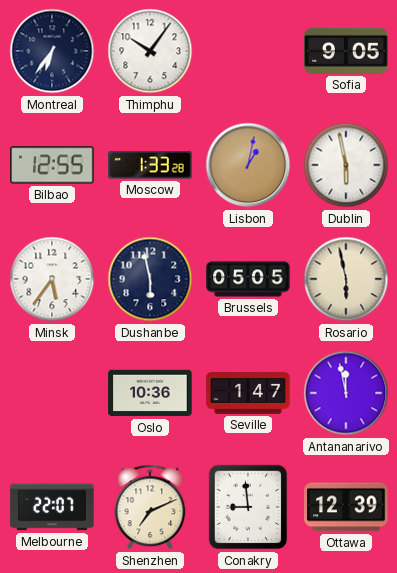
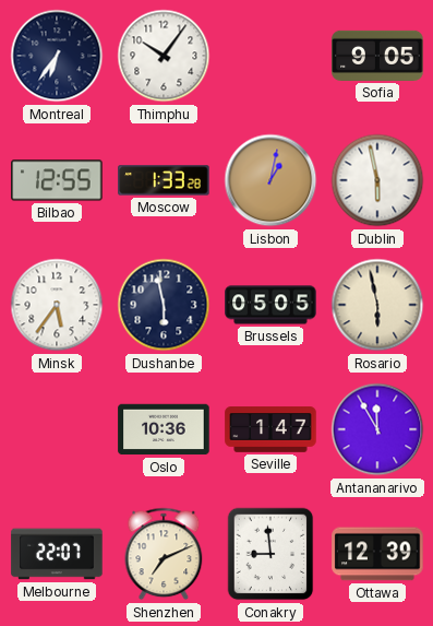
Antananarivo: 11:58 -> 11:55 (377, 429)
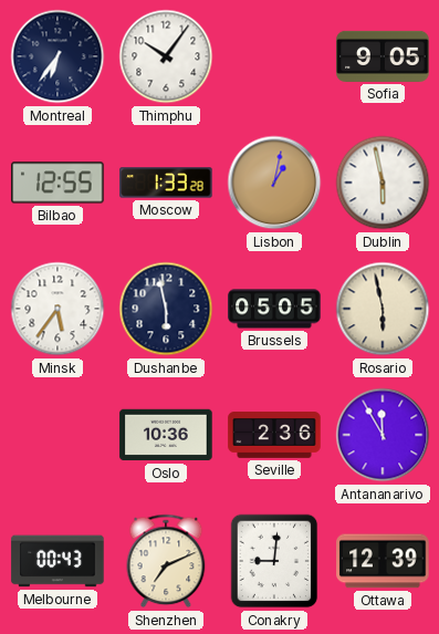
Seville: 1:47 -> 2:36 (274, 435)
Melbourne: 22:07 -> 00:43 (58, 561)
Conakry: 8:59 -> 9:01 (274, 561)
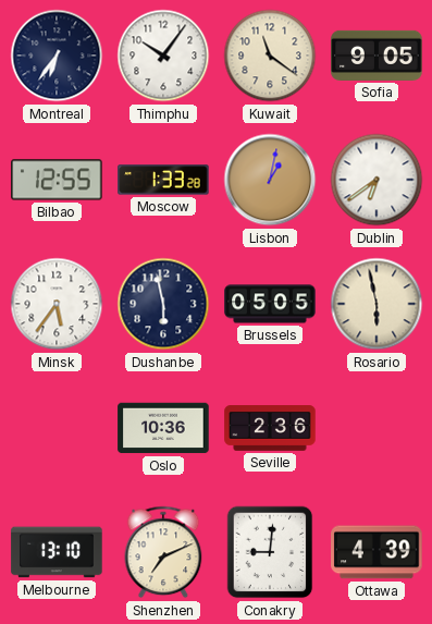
Kuwait: none -> 11:21 (270, 56)
Dublin: 5:58 -> 6:39 (377, 180)
Antananarivo: 11:55 -> none (383, 435)
Melbourne: 00:43 -> 13:10 (57, 552)
Ottawa: 12:39 -> 4:39 (377, 552)
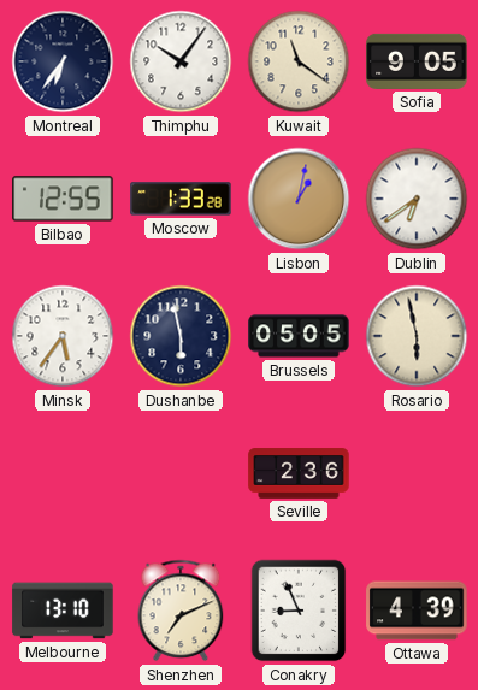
Oslo: 10:36 -> none (163, 428)
Conakry: 9:01 -> 8:56 (299, 611)
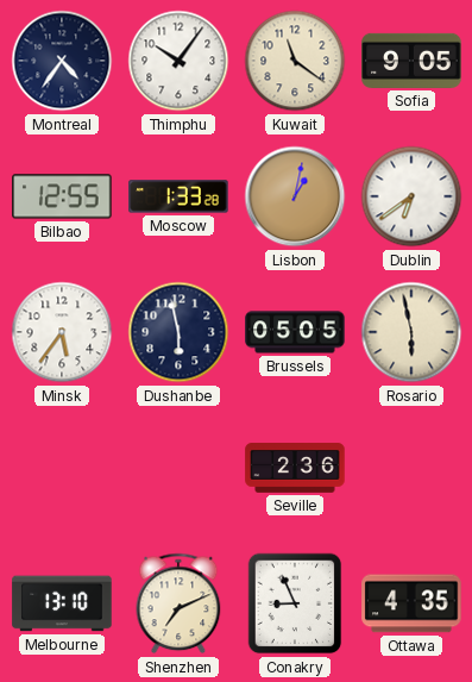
Montreal: 6:36 -> 4:36 (62, 61)
Ottawa: 4:39 -> 4:35 (411, 603)
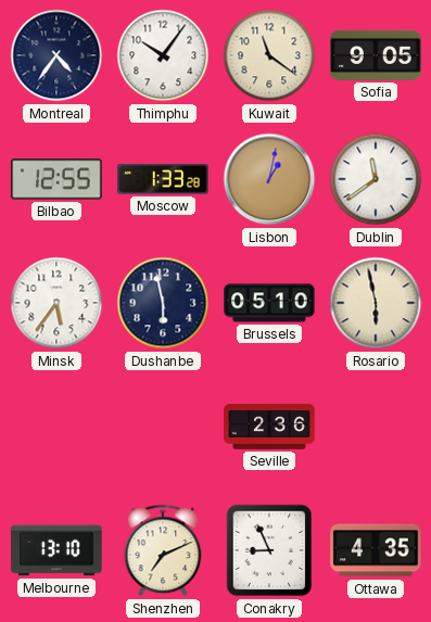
Dublin: 6:39 -> 11:39 (376, 179)
Brussels: 05:05 -> 05:10 (269, 303)
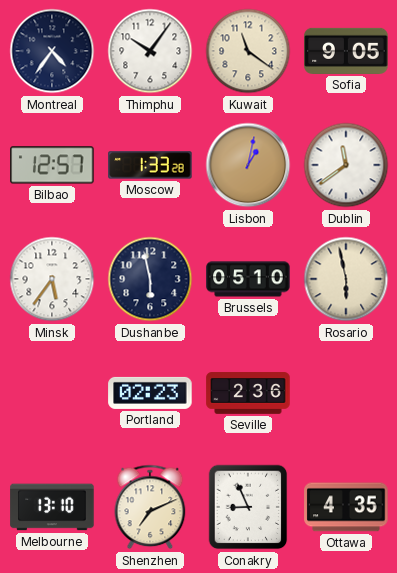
Bilbao: 12:55 -> 12:57 (52, 165)
Portland: none -> 02:23 (150, 393)
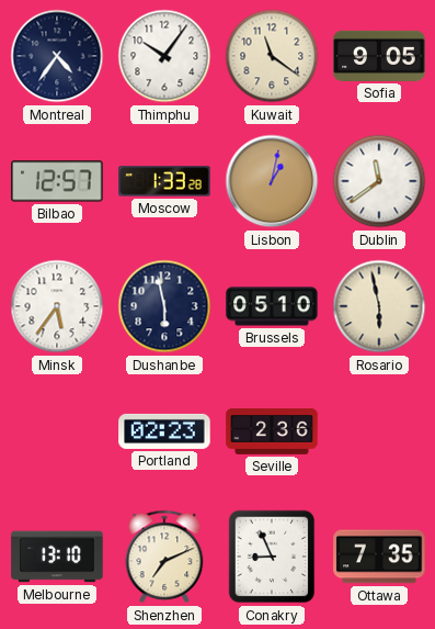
Ottawa: 4:35 -> 7:35 (379, 557)
